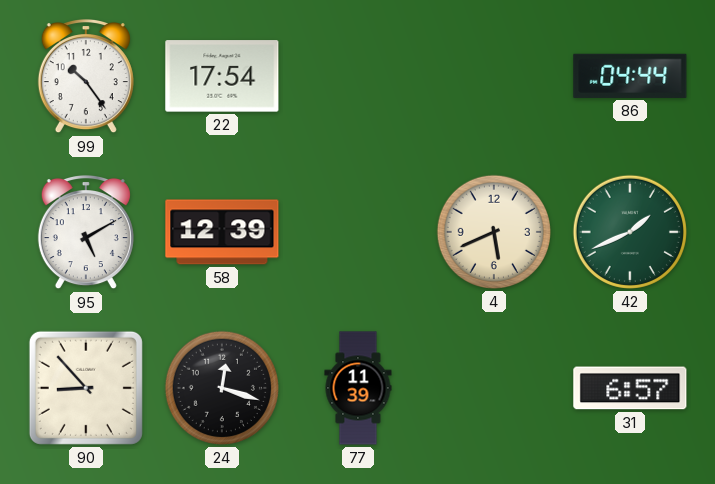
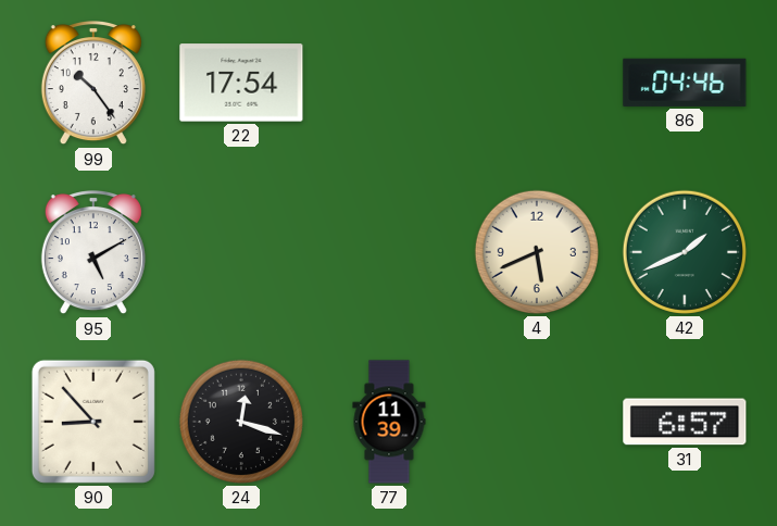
86: 04:44 -> 04:46 (685, 83)
58: 12:39 -> none (222, 232)
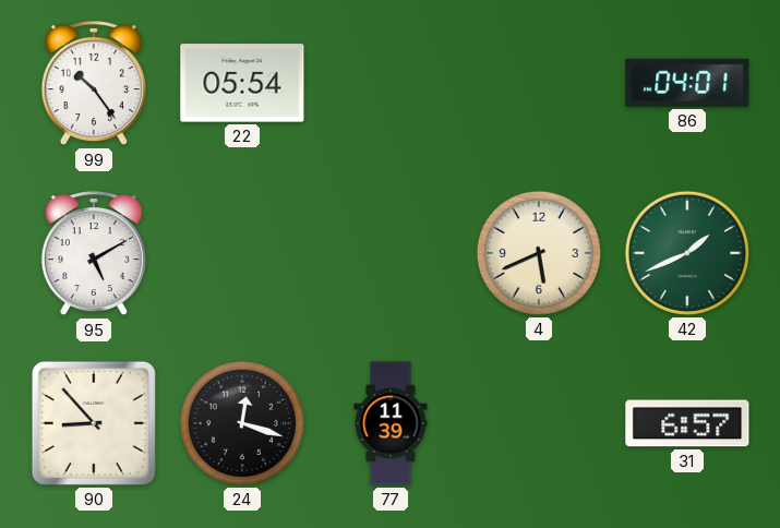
22: 17:54 -> 05:54 (242, 83)
86: 04:46 -> 04:01 (687, 83)
